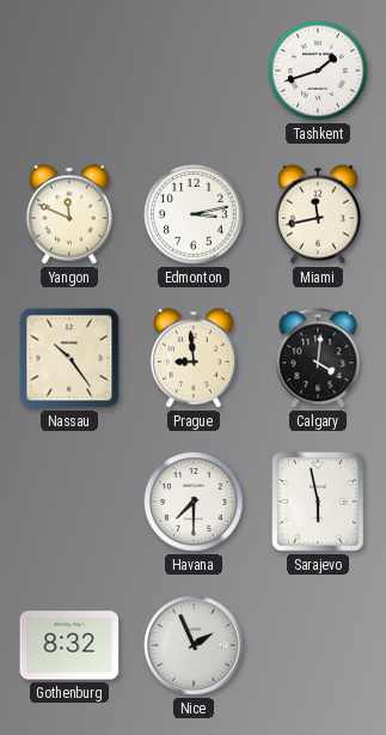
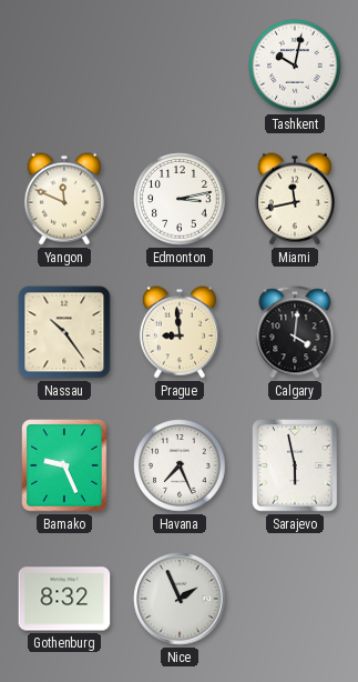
Tashkent: 1:42 -> 10:02 (295, 66)
Bamako: none -> 9:26 (64, 465)
Havana: 7:30 -> 7:26 (180, 465)
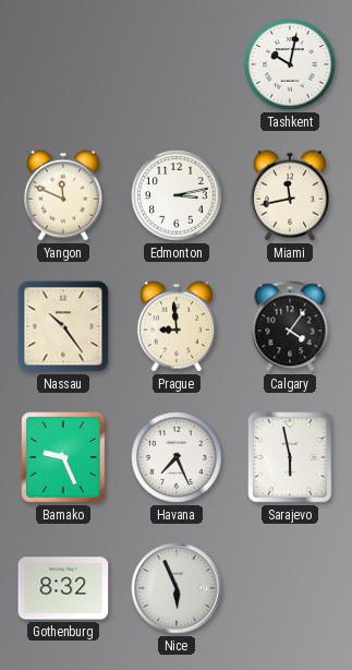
Calgary: 4:01 -> 4:06 (290, 326)
Nice: 1:56 -> 5:56 (177, 588)
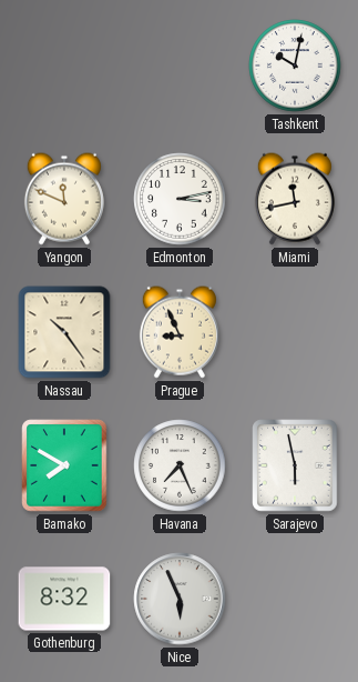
Prague: 8:59 -> 8:56 (180, 332)
Calgary: 4:06 -> none (290, 326)
Bamako: 9:26 -> 7:50 (64, 465)
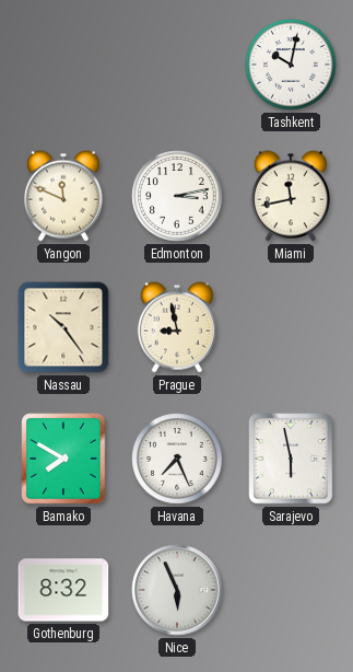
Prague: 8:56 -> 8:58 (177, 327)
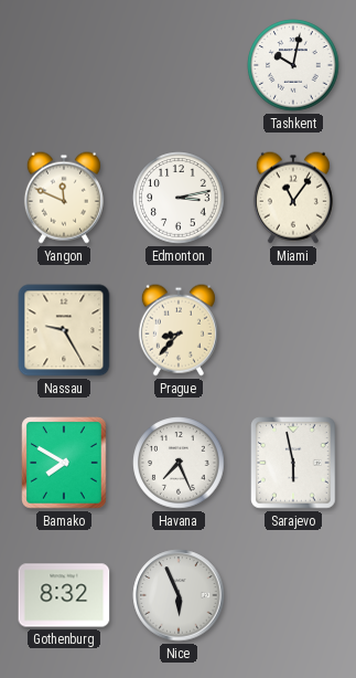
Miami: 11:43 -> 11:06 (293, 198)
Nassau: 10:24 -> 9:25 (64, 330)
Prague: 8:58 -> 8:37 (179, 330)
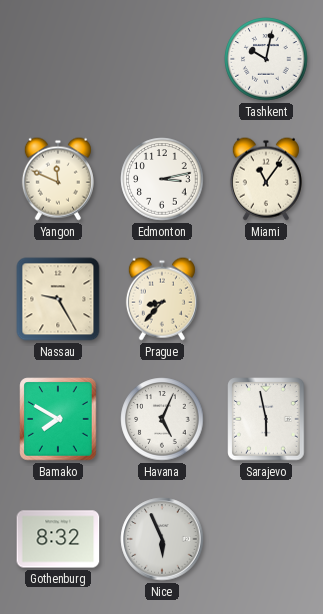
Havana: 7:26 -> 5:04 (162, 419)
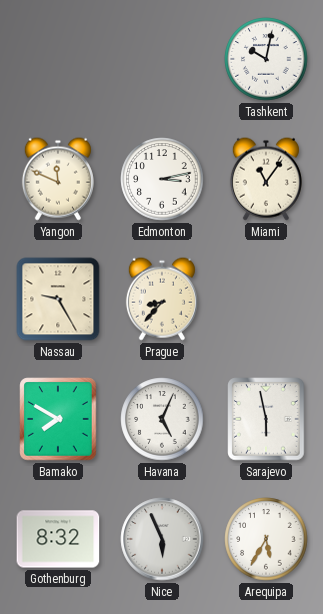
Arequipa: none -> 5:35 (266, 539)
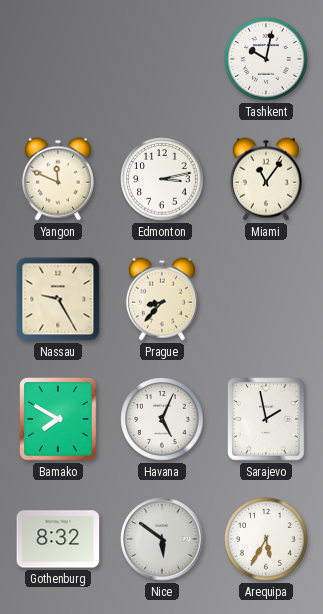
Sarajevo: 5:58 -> 1:58 (266, 419)
Nice: 5:56 -> 5:51 (162, 539)
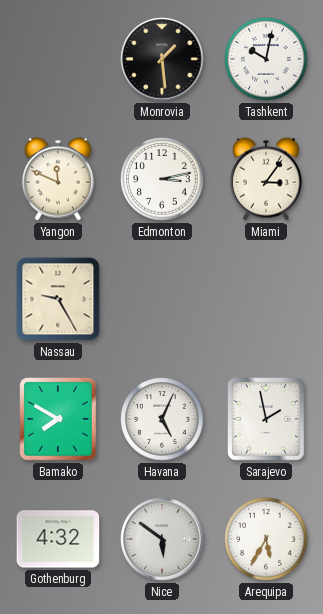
Monrovia: none -> 1:29 (162, 59)
Miami: 11:06 -> 3:06 (266, 179)
Prague: 8:37 -> none (162, 299)
Gothenburg: 8:32 -> 4:32 (58, 539)
